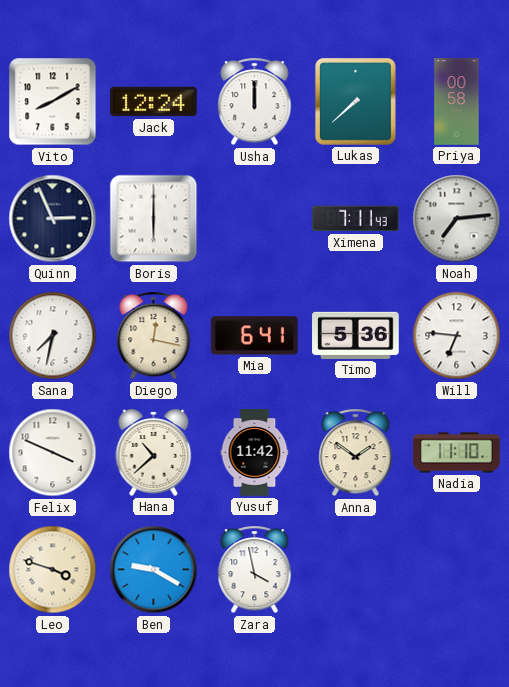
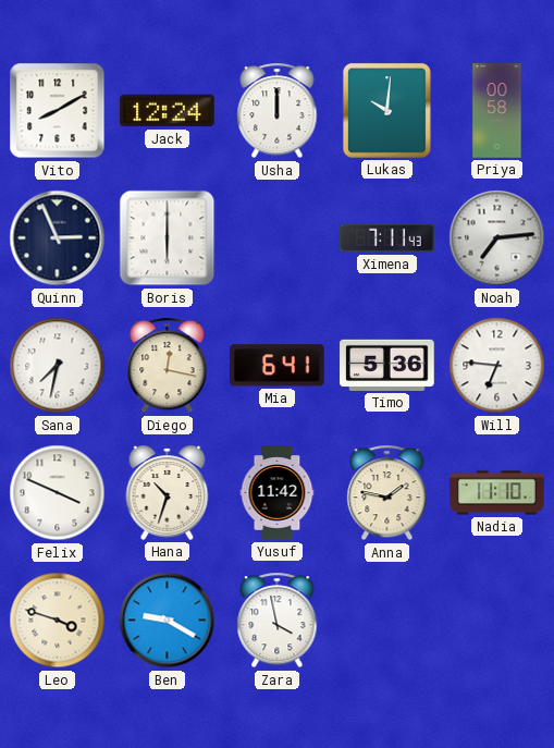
Lukas: 7:38 -> 10:01 (386, 110)
Hana: 10:38 -> 10:33 (168, 492)
Anna: 1:51 -> 1:47 (387, 493)
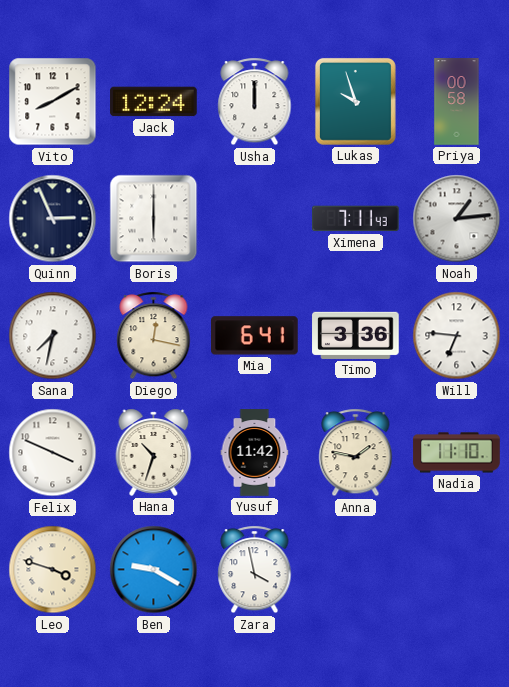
Lukas: 10:01 -> 9:57 (355, 101)
Noah: 7:14 -> 1:14 (457, 219)
Timo: 5:36 -> 3:36 (356, 335)
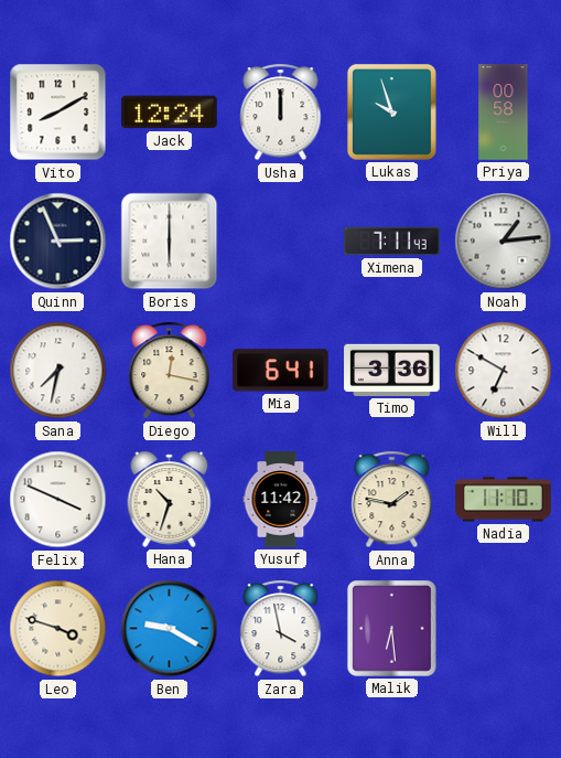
Will: 6:46 -> 6:50 (504, 371)
Malik: none -> 6:29 (391, 628)
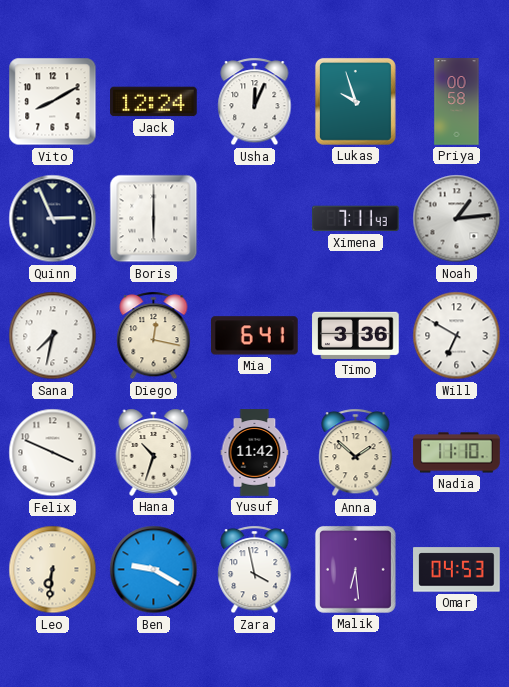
Usha: 12:00 -> 12:04 (255, 102)
Anna: 1:47 -> 1:52 (356, 453)
Leo: 3:48 -> 6:31 (53, 570)
Omar: none -> 04:53 (457, 570)
